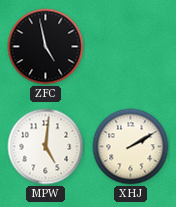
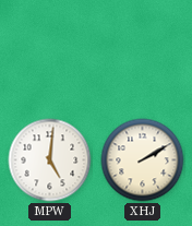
ZFC: 4:58 -> none (46, 47)
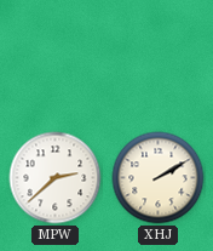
MPW: 5:01 -> 2:38 (56, 178)
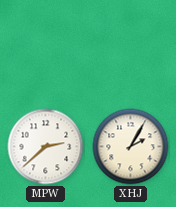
XHJ: 2:10 -> 2:05 (131, 147)
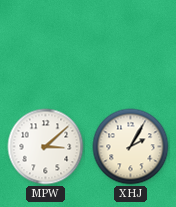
MPW: 2:38 -> 3:08 (46, 147)
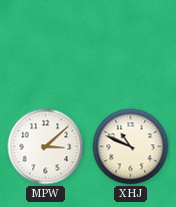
XHJ: 2:05 -> 10:49 (131, 147)
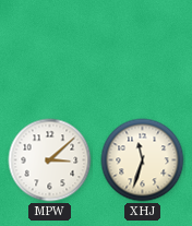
XHJ: 10:49 -> 11:33 (143, 160)
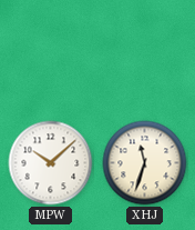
MPW: 3:08 -> 10:08 (51, 163)
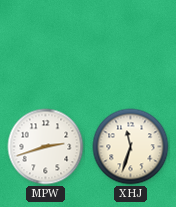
MPW: 10:08 -> 2:42 (46, 147)
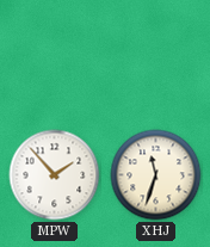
MPW: 2:42 -> 1:53 (55, 175)
